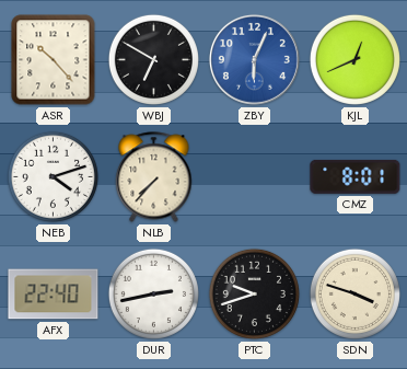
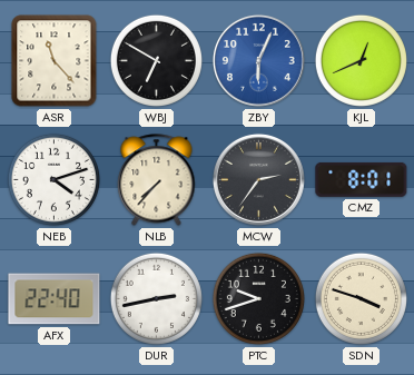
ASR: 10:23 -> 11:23 (55, 61)
MCW: none -> 2:36 (258, 179)
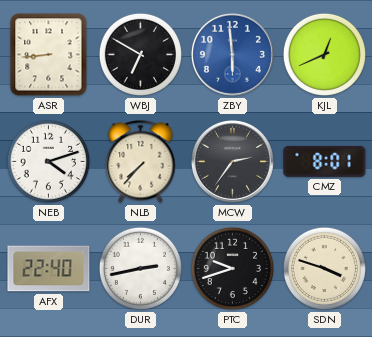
ASR: 11:23 -> 8:44 (49, 55)
ZBY: 6:04 -> 5:59 (232, 54)
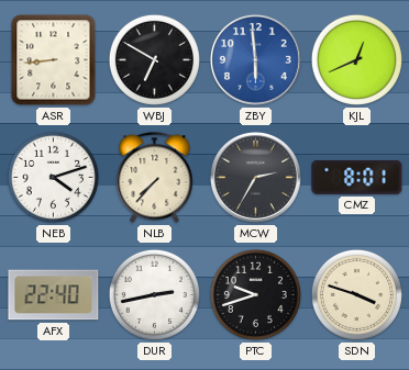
MCW: 2:36 -> 2:35 (255, 177)
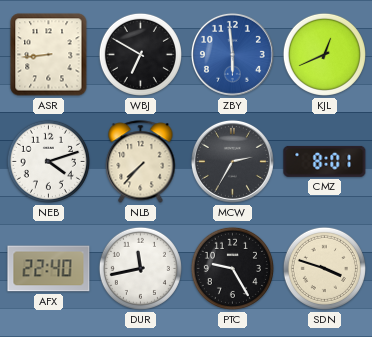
DUR: 2:43 -> 11:43 (140, 268)
PTC: 9:42 -> 9:25 (232, 268)
